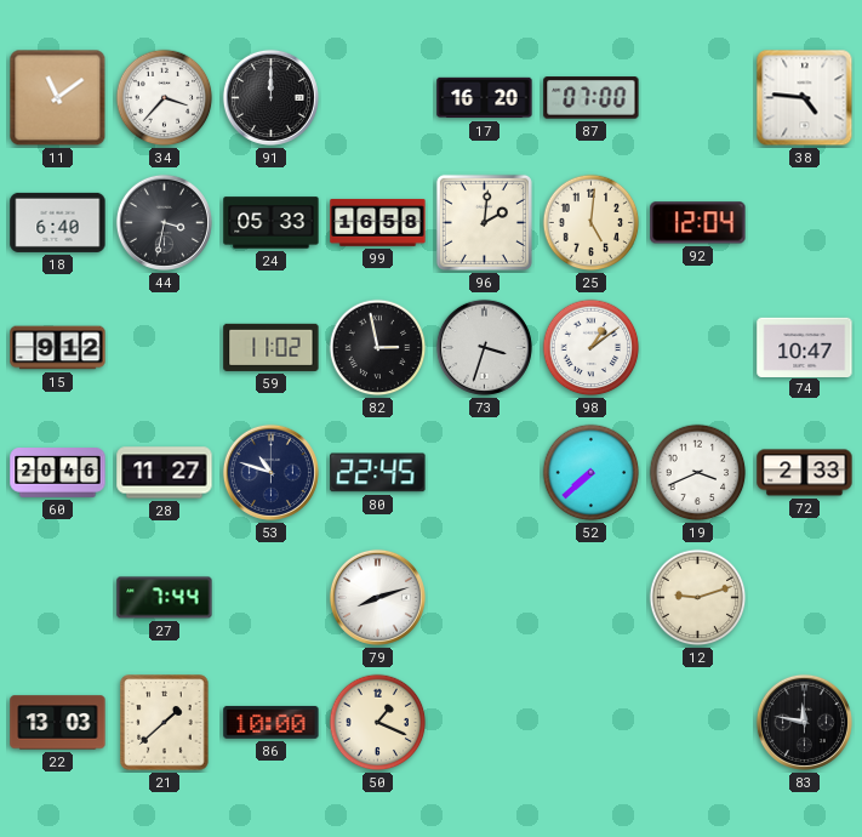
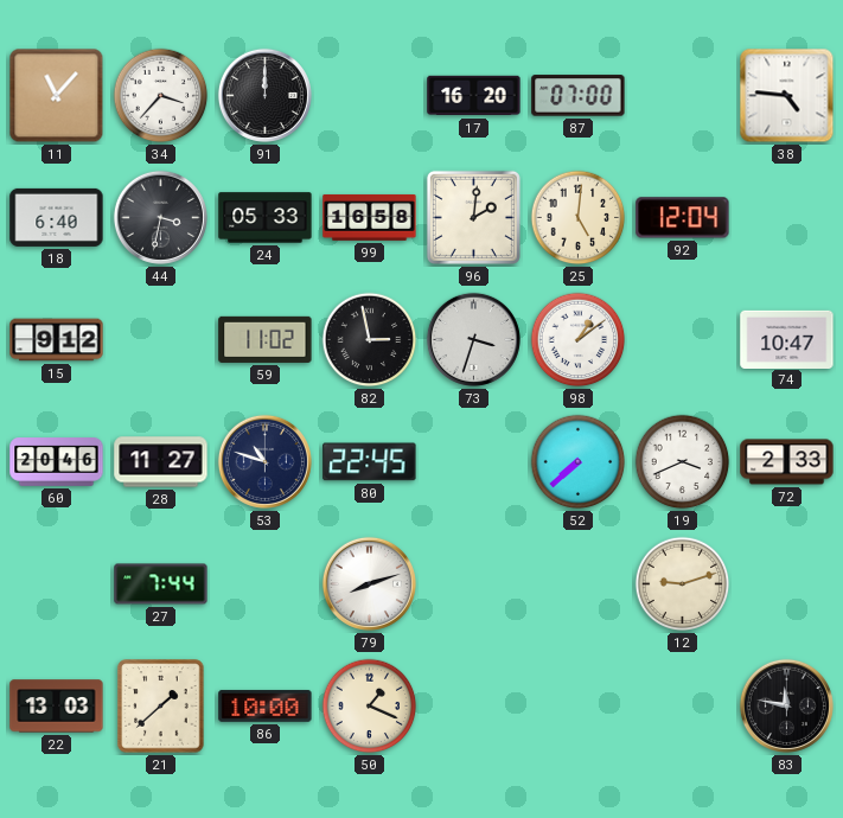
11: 11:09 -> 11:07 (57, 96)
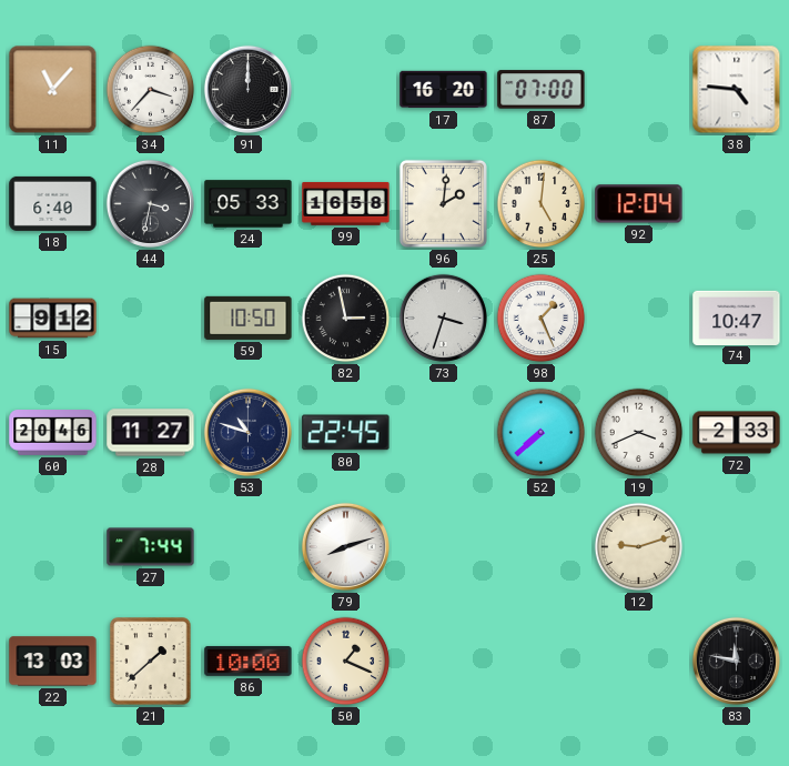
59: 11:02 -> 10:50 (249, 318)
98: 1:09 -> 1:26 (542, 319)
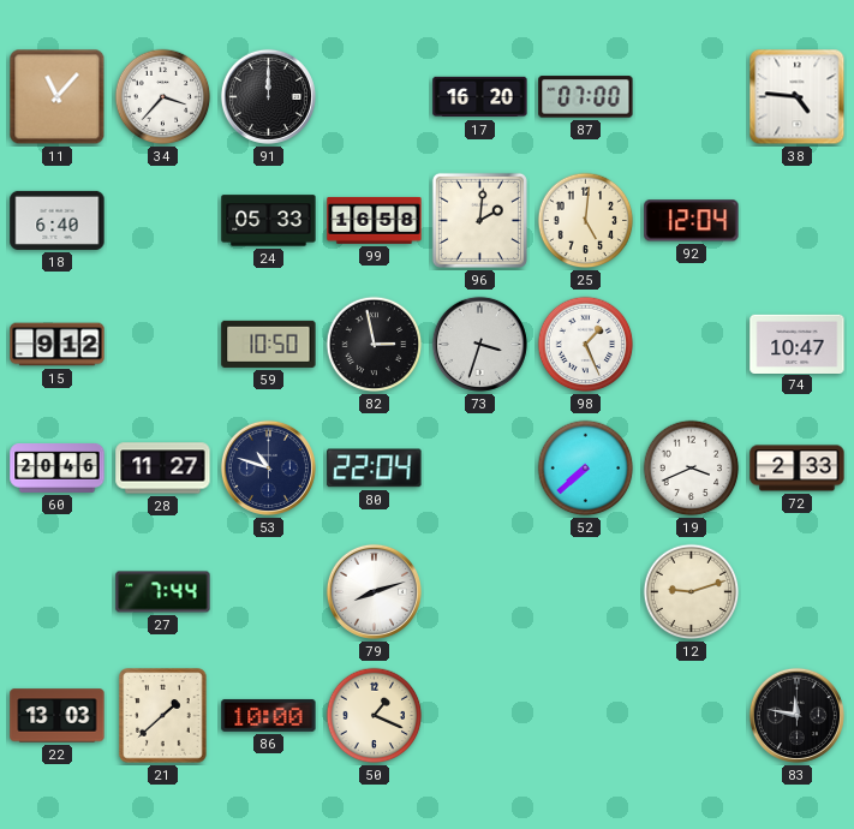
44: 3:32 -> none (150, 203)
80: 22:45 -> 22:04 (375, 469)
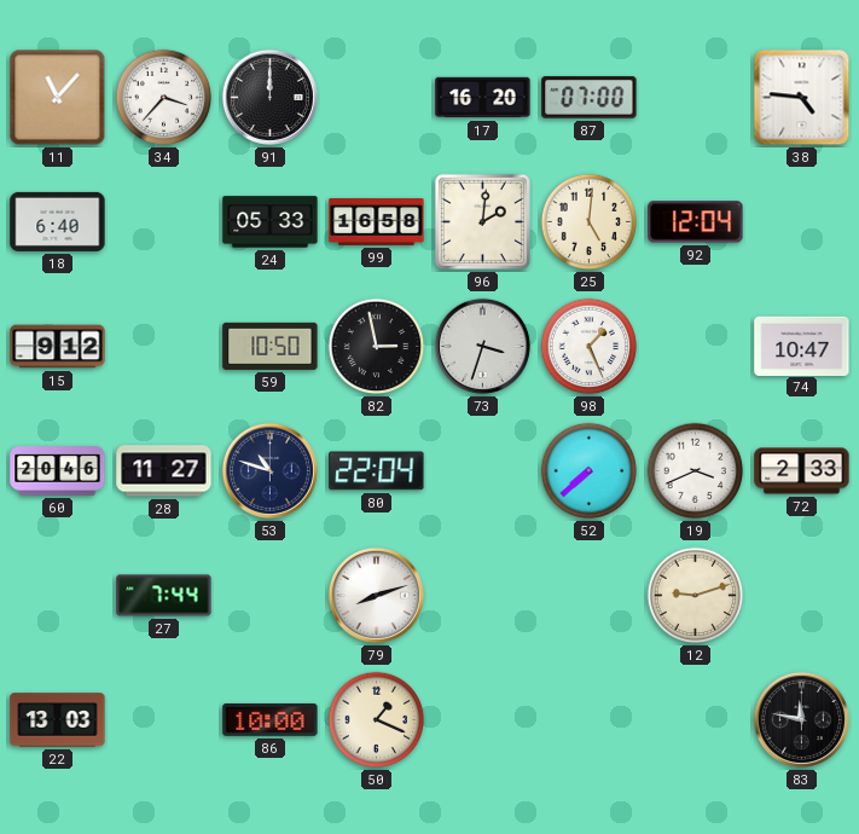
21: 1:38 -> none (163, 716)
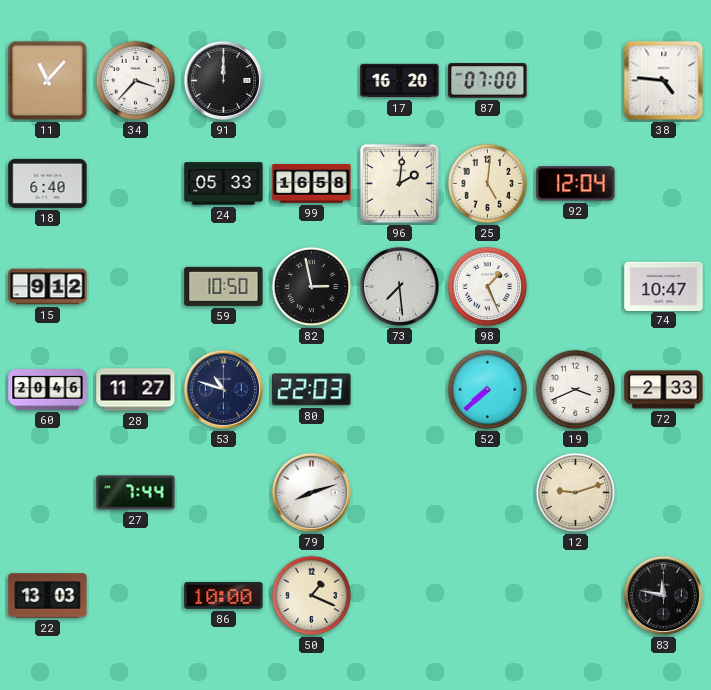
73: 3:33 -> 7:29 (399, 286)
80: 22:04 -> 22:03 (312, 390)
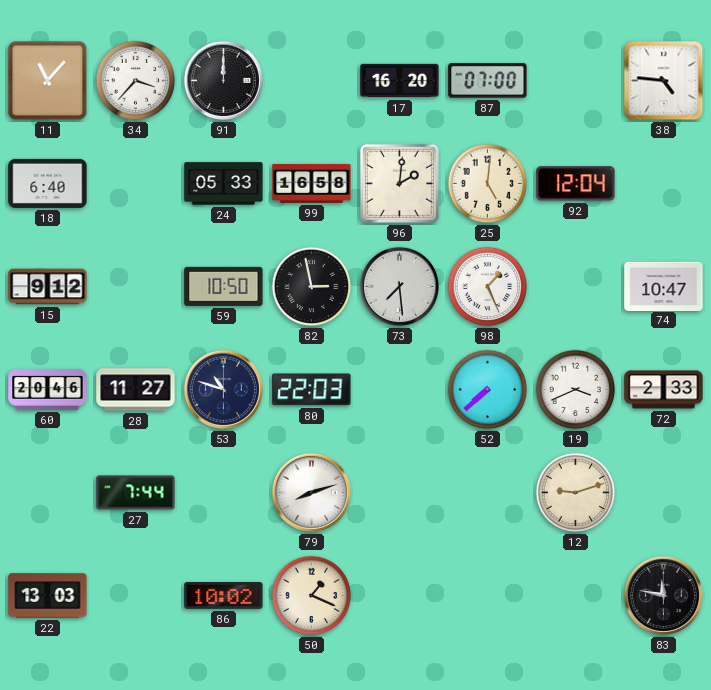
86: 10:00 -> 10:02 (224, 595)
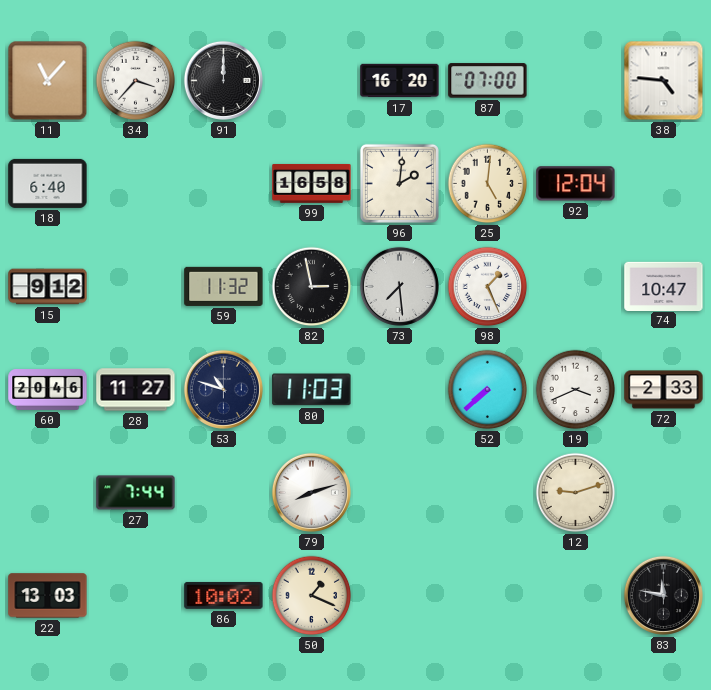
24: 05:33 -> none (224, 184)
59: 10:50 -> 11:32 (224, 286)
80: 22:03 -> 11:03 (312, 390)
